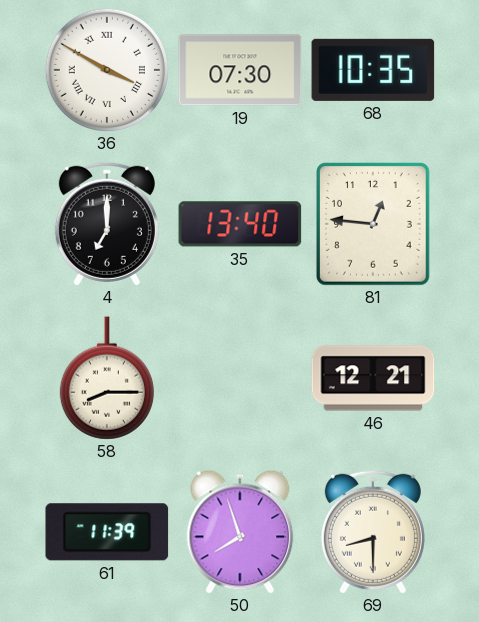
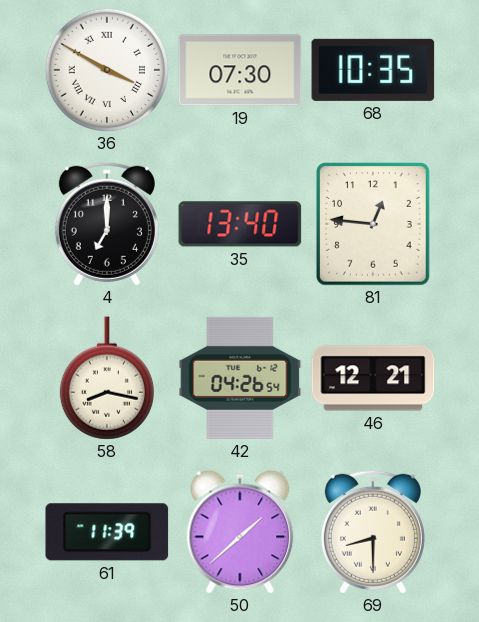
58: 8:15 -> 8:17 (107, 378)
42: none -> 04:26 (240, 378)
50: 7:57 -> 1:38 (240, 532)
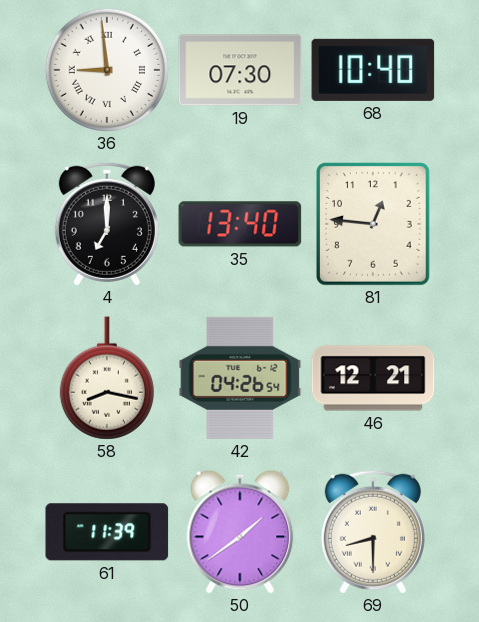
36: 3:50 -> 8:59 (107, 70)
68: 10:35 -> 10:40 (373, 70)
50: 1:38 -> 1:39 (240, 532)
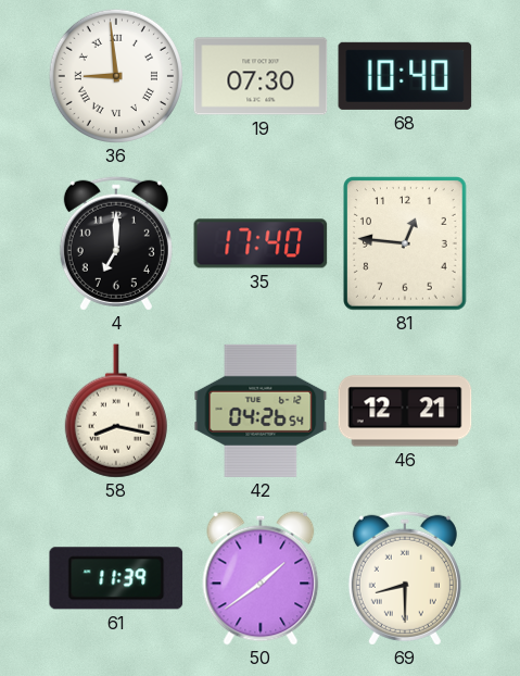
35: 13:40 -> 17:40 (261, 243)
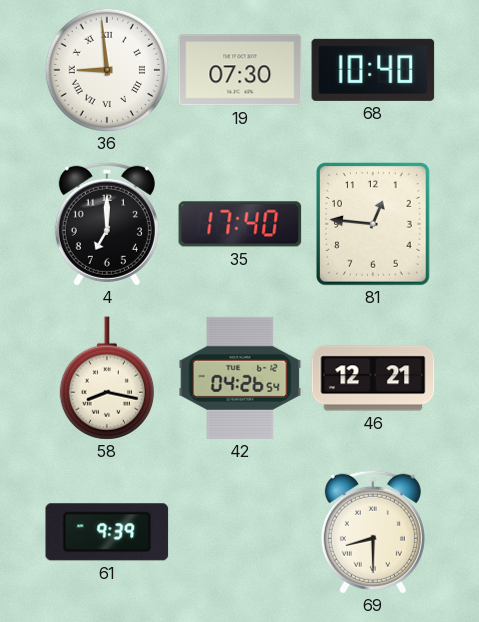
61: 11:39 -> 9:39 (107, 532)
50: 1:39 -> none (261, 578)
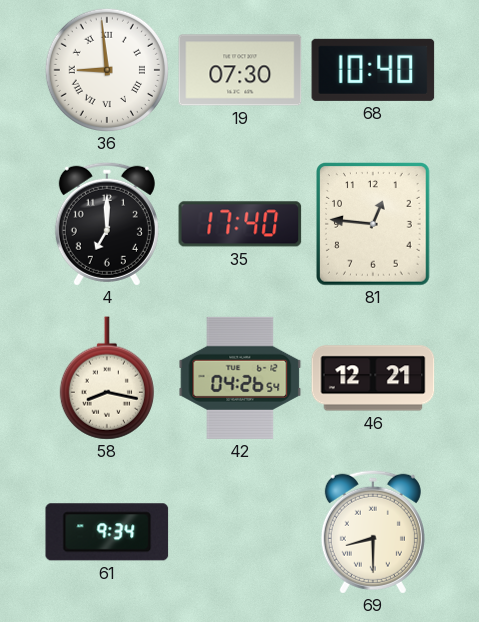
61: 9:39 -> 9:34 (107, 532)
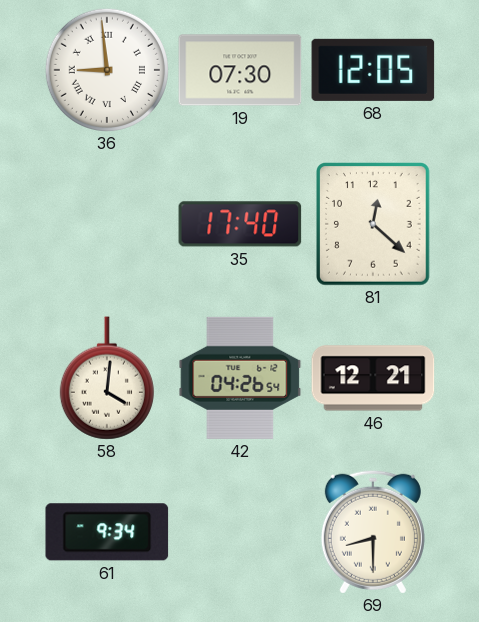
68: 10:40 -> 12:05 (373, 70)
4: 7:00 -> none (107, 224)
81: 12:46 -> 12:22 (374, 224)
58: 8:17 -> 4:01 (107, 378)
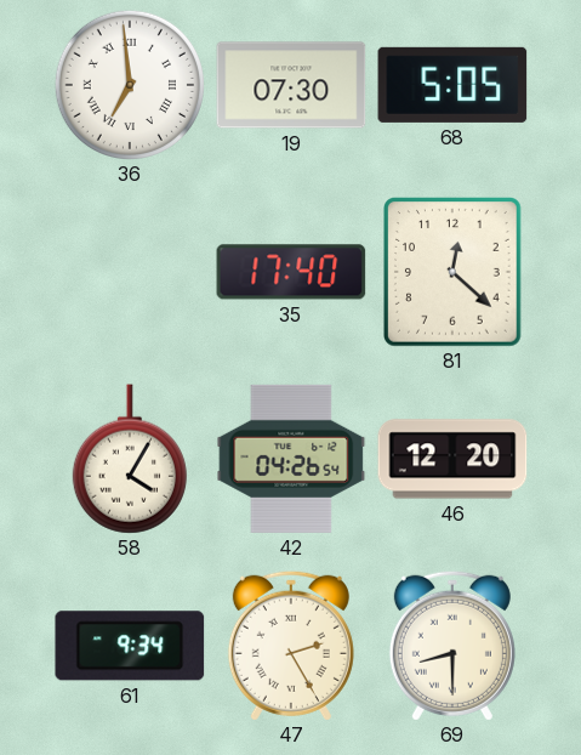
36: 8:59 -> 6:59 (130, 85)
68: 12:05 -> 5:05 (452, 85)
58: 4:01 -> 4:05 (130, 459)
46: 12:21 -> 12:20 (452, 459)
47: none -> 2:25 (291, 646)
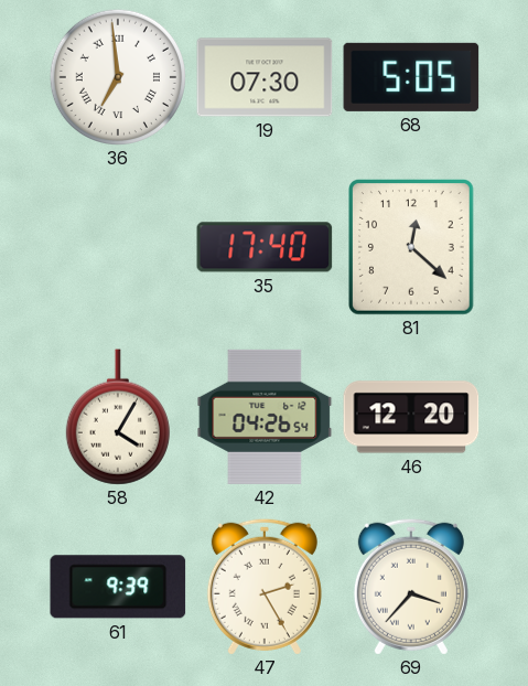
61: 9:34 -> 9:39 (118, 587)
69: 8:30 -> 3:37 (411, 587)
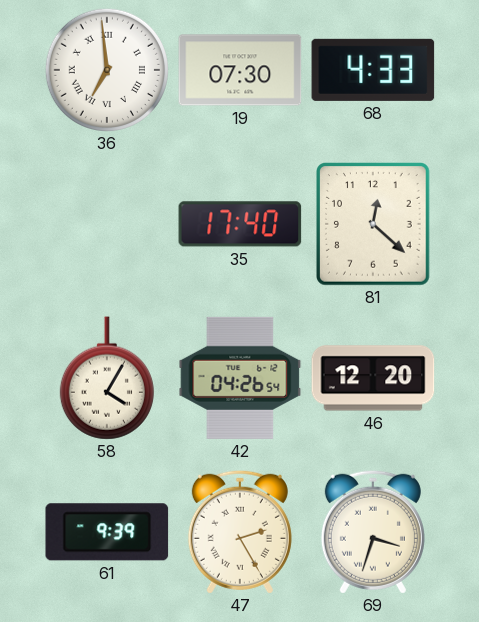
68: 5:05 -> 4:33 (373, 70)
69: 3:37 -> 3:33 (373, 532)
